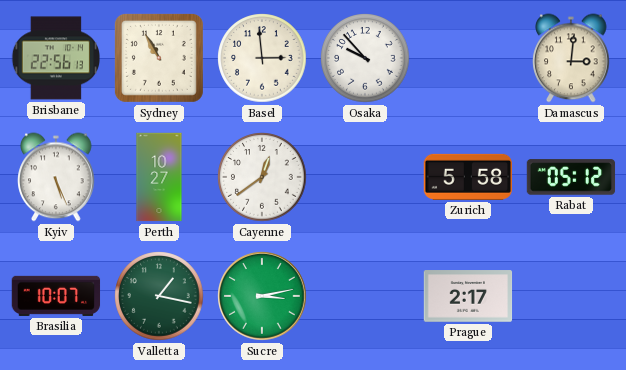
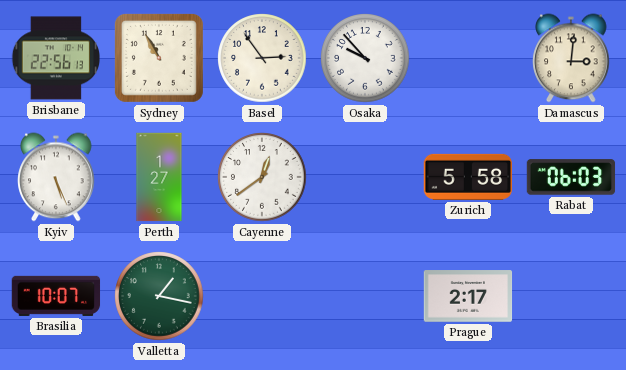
Basel: 2:59 -> 2:54 (262, 58)
Perth: 10:27 -> 1:27 (159, 177)
Rabat: 05:12 -> 06:03 (571, 177)
Sucre: 3:13 -> none (262, 296)
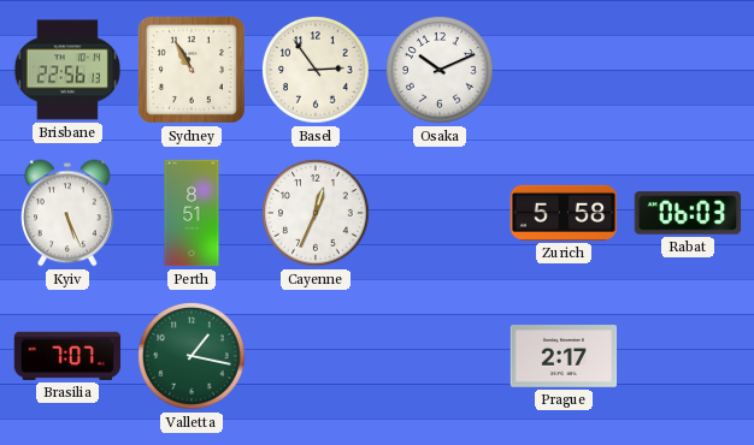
Osaka: 9:53 -> 10:11 (440, 70)
Damascus: 3:01 -> none (571, 58)
Perth: 1:27 -> 8:51 (192, 213)
Cayenne: 12:39 -> 12:34 (316, 213)
Brasilia: 10:07 -> 7:07 (67, 356)
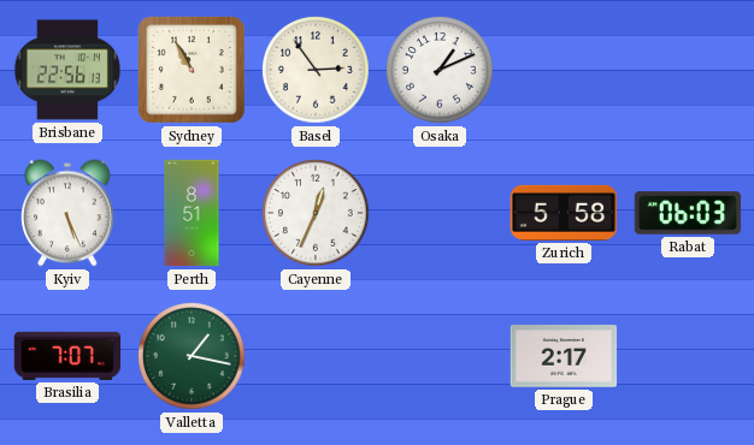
Osaka: 10:11 -> 1:11 (440, 70)
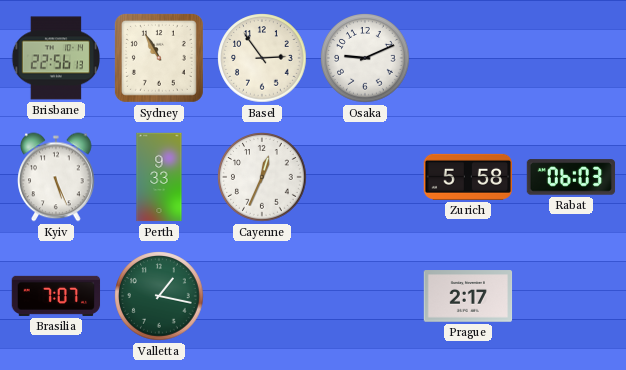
Osaka: 1:11 -> 9:11 (365, 58)
Perth: 8:51 -> 9:33 (159, 177)
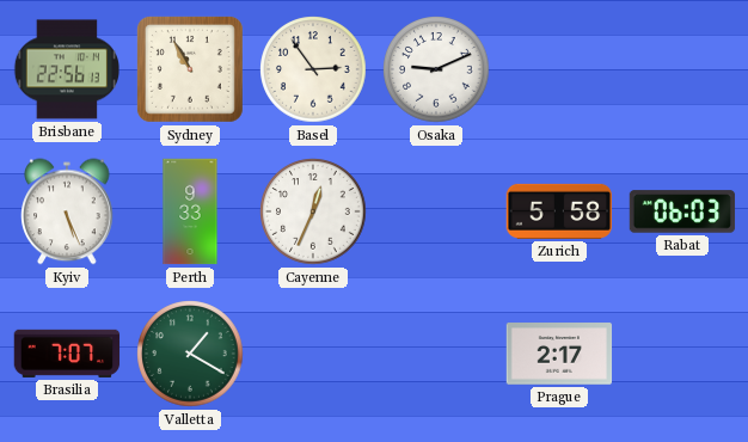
Valletta: 1:17 -> 1:20 (190, 354)
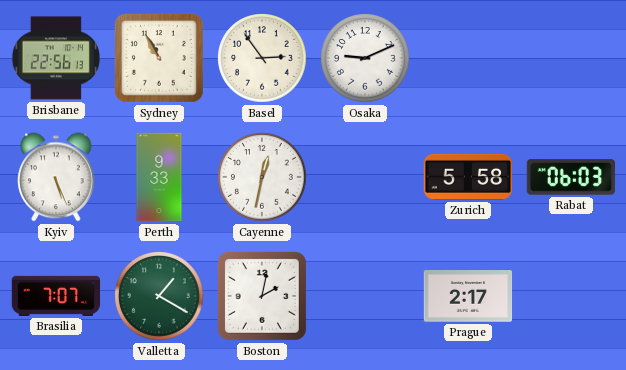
Cayenne: 12:34 -> 12:32 (262, 177)
Boston: none -> 2:02 (262, 296)
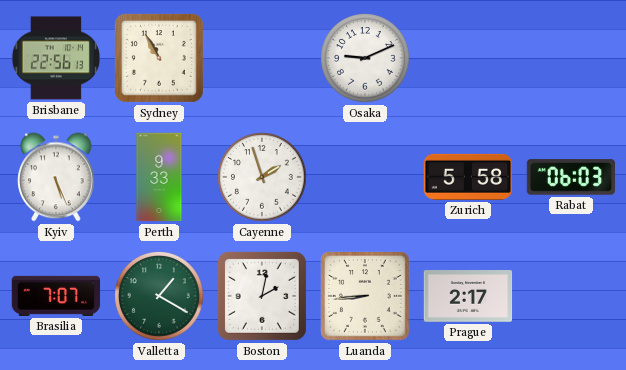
Basel: 2:54 -> none (262, 58)
Cayenne: 12:32 -> 1:57 (262, 177)
Luanda: none -> 8:44 (366, 297)
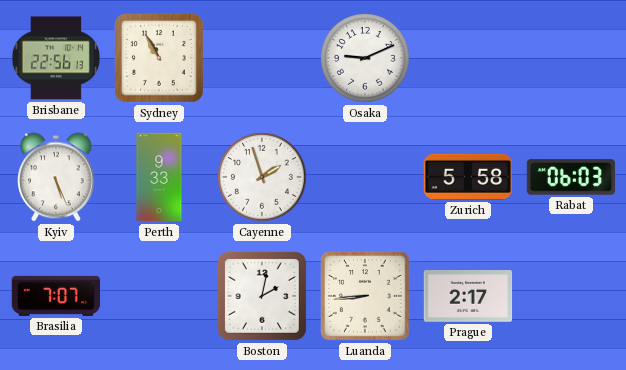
Valletta: 1:20 -> none (159, 296)
